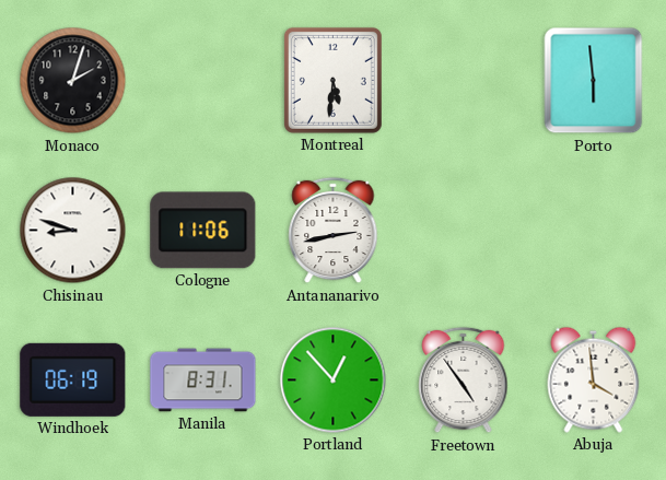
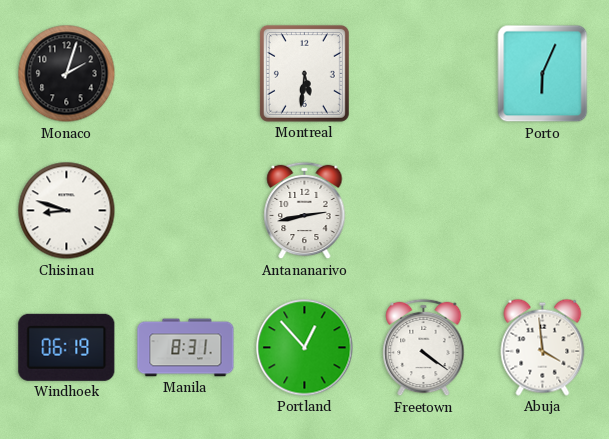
Porto: 5:59 -> 6:04 (543, 74)
Cologne: 11:06 -> none (203, 231)
Freetown: 4:54 -> 4:21 (424, 348)
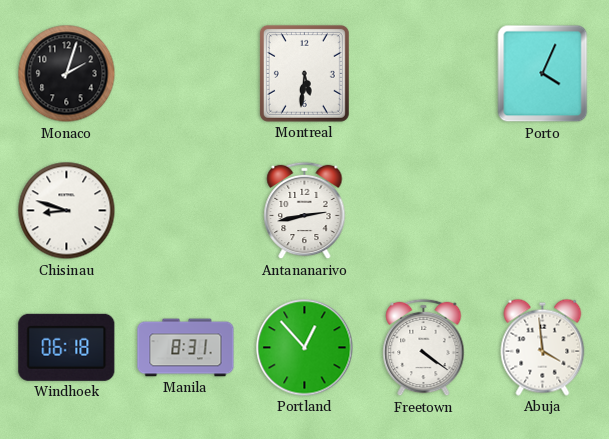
Porto: 6:04 -> 4:04 (543, 74)
Windhoek: 06:19 -> 06:18 (67, 347)
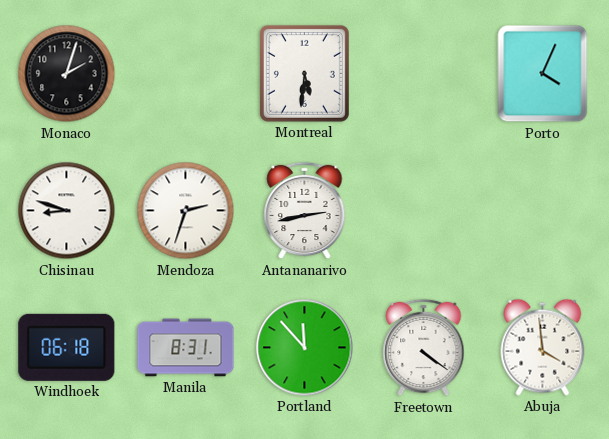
Mendoza: none -> 2:33 (186, 211)
Portland: 12:53 -> 11:53 (305, 348)
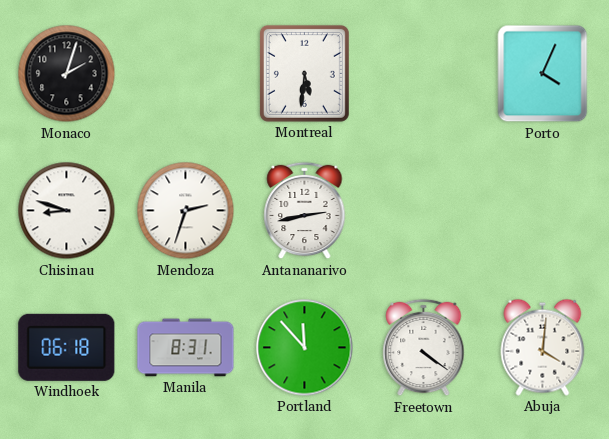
Abuja: 3:59 -> 4:01 (543, 347)
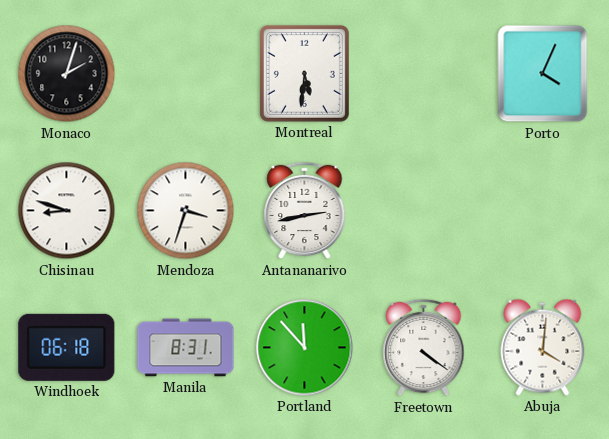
Mendoza: 2:33 -> 3:33 (186, 211)
